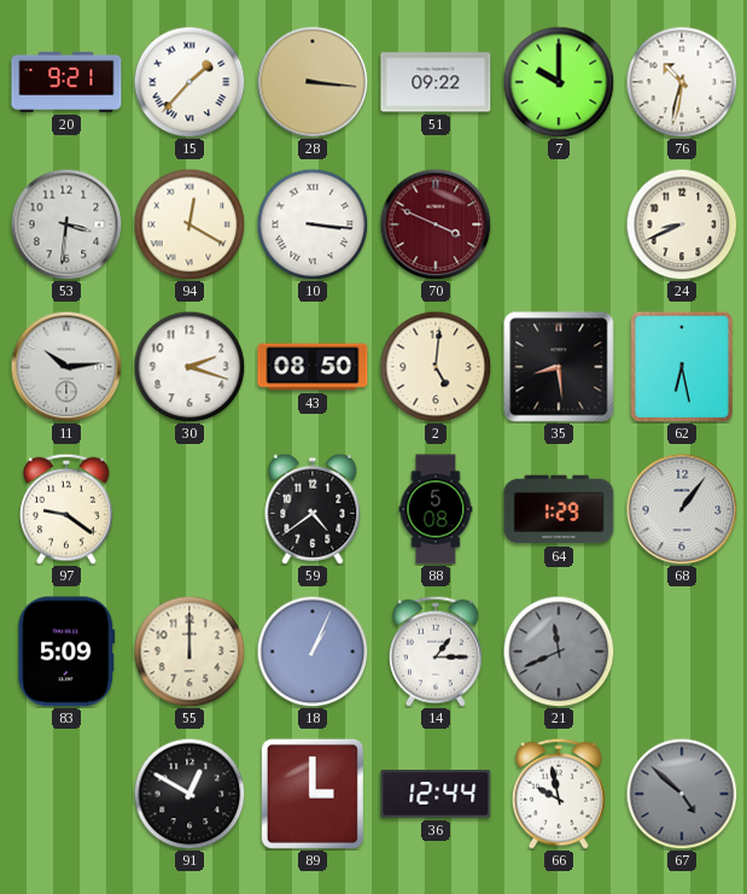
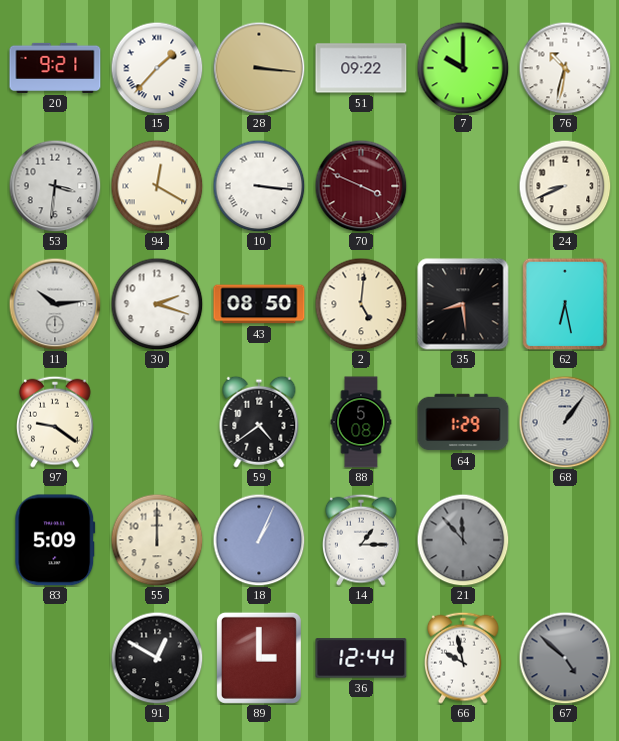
21: 11:41 -> 11:53 (463, 540)
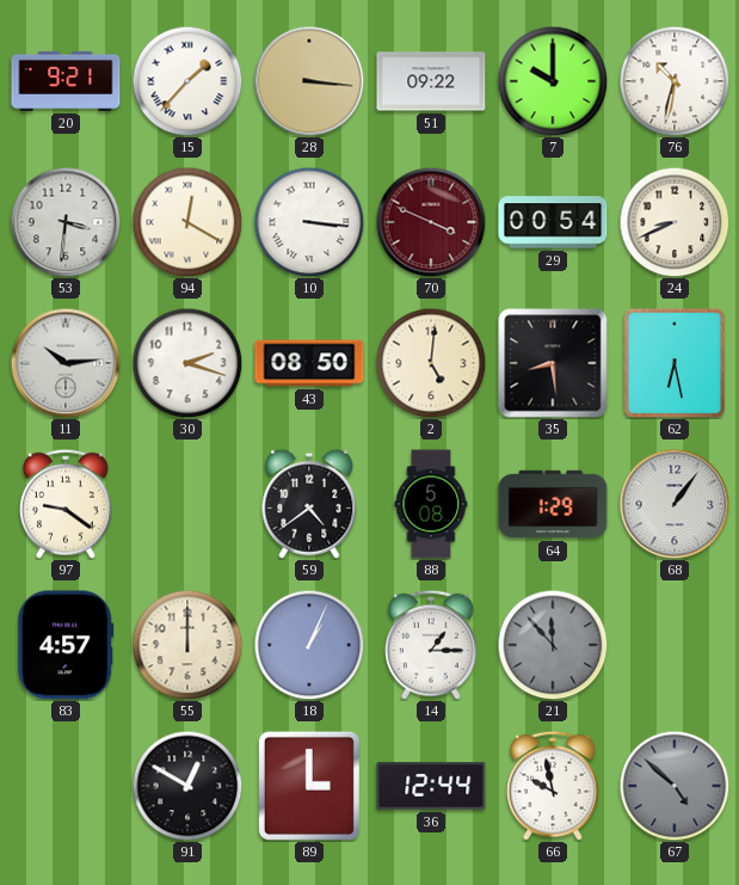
29: none -> 00:54 (553, 222)
83: 5:09 -> 4:57 (66, 645)
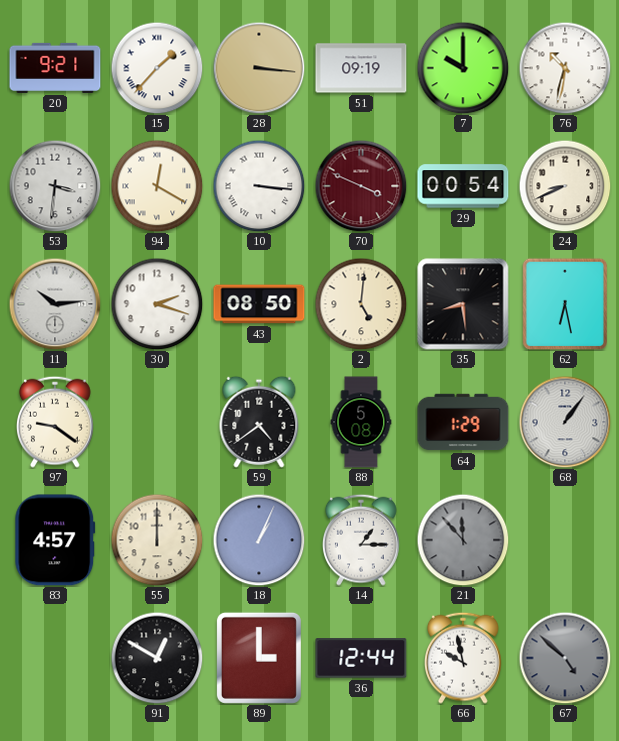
51: 09:22 -> 09:19 (361, 68)
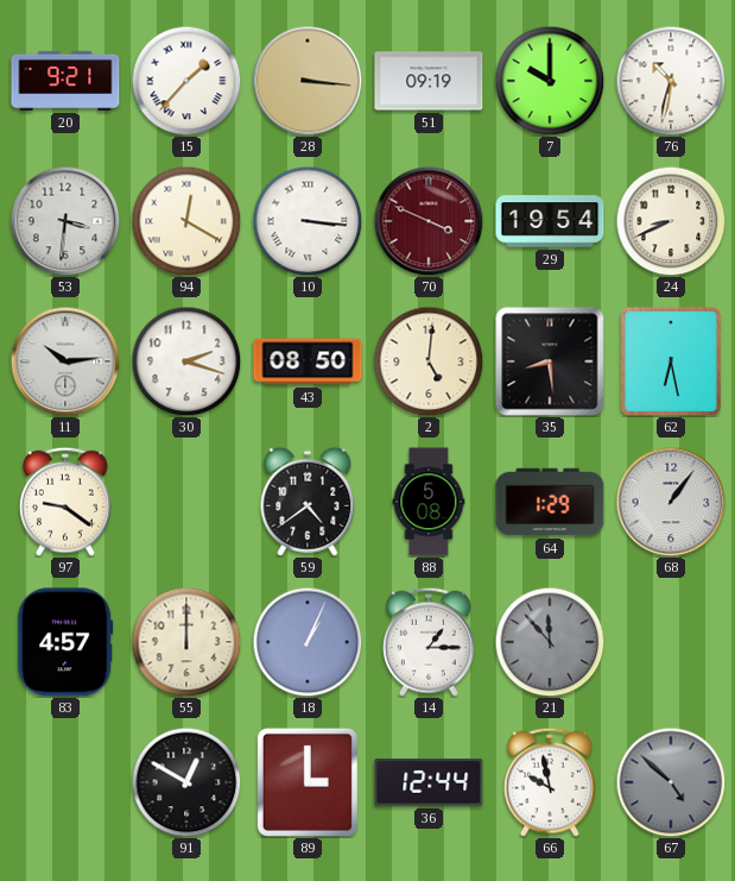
29: 00:54 -> 19:54 (550, 221)
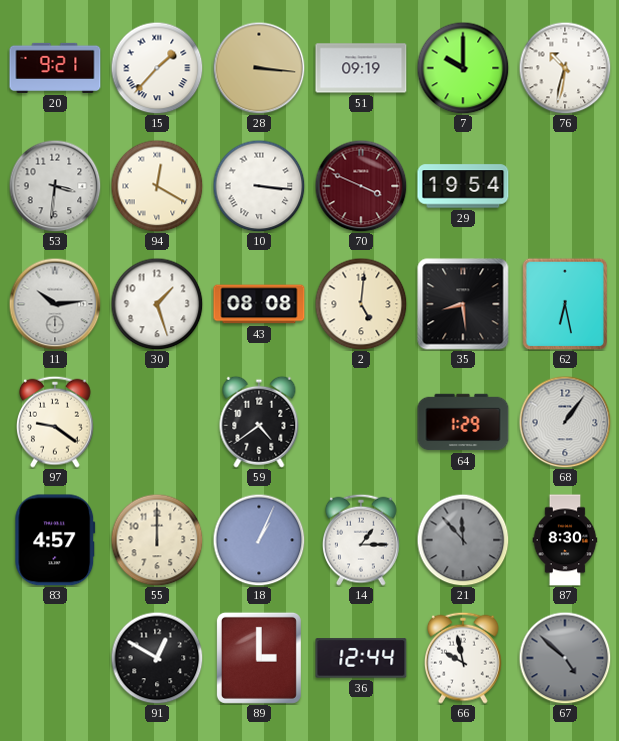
24: 8:41 -> none (671, 221)
30: 2:18 -> 1:27 (157, 304)
43: 08:50 -> 08:08 (259, 304)
88: 5:08 -> none (429, 502)
87: none -> 8:30 (565, 540)
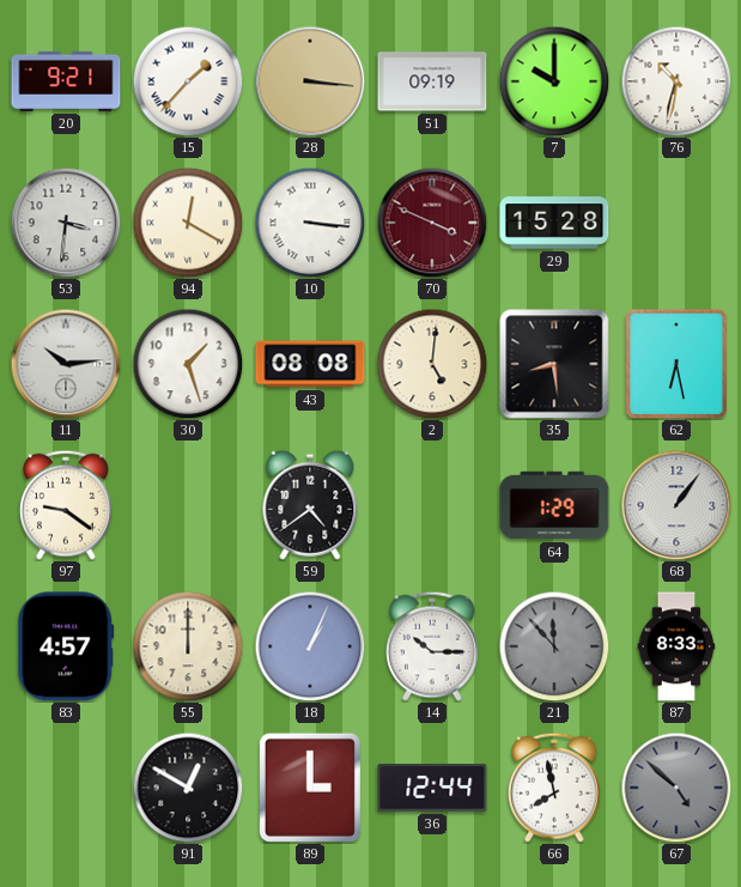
29: 19:54 -> 15:28 (554, 223)
14: 1:15 -> 10:15 (433, 646)
87: 8:30 -> 8:33 (676, 646)
66: 9:58 -> 7:58 (555, 788)
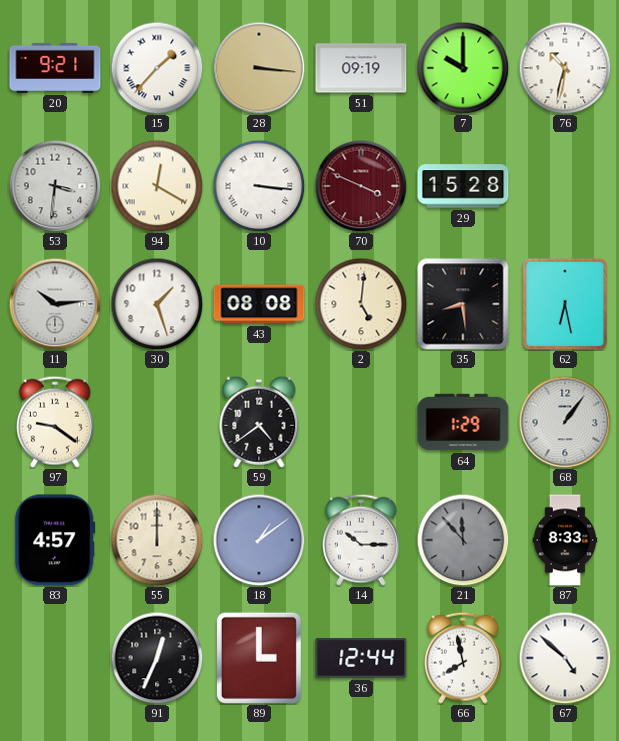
18: 1:04 -> 1:09 (259, 540)
91: 12:50 -> 12:34 (157, 658)
67 dial: grey -> white (565, 658)
